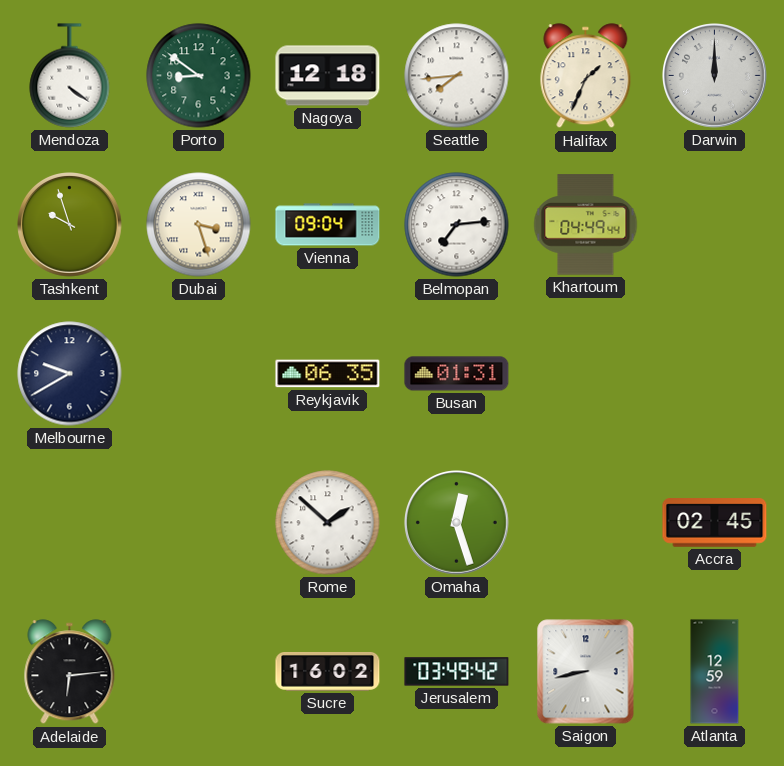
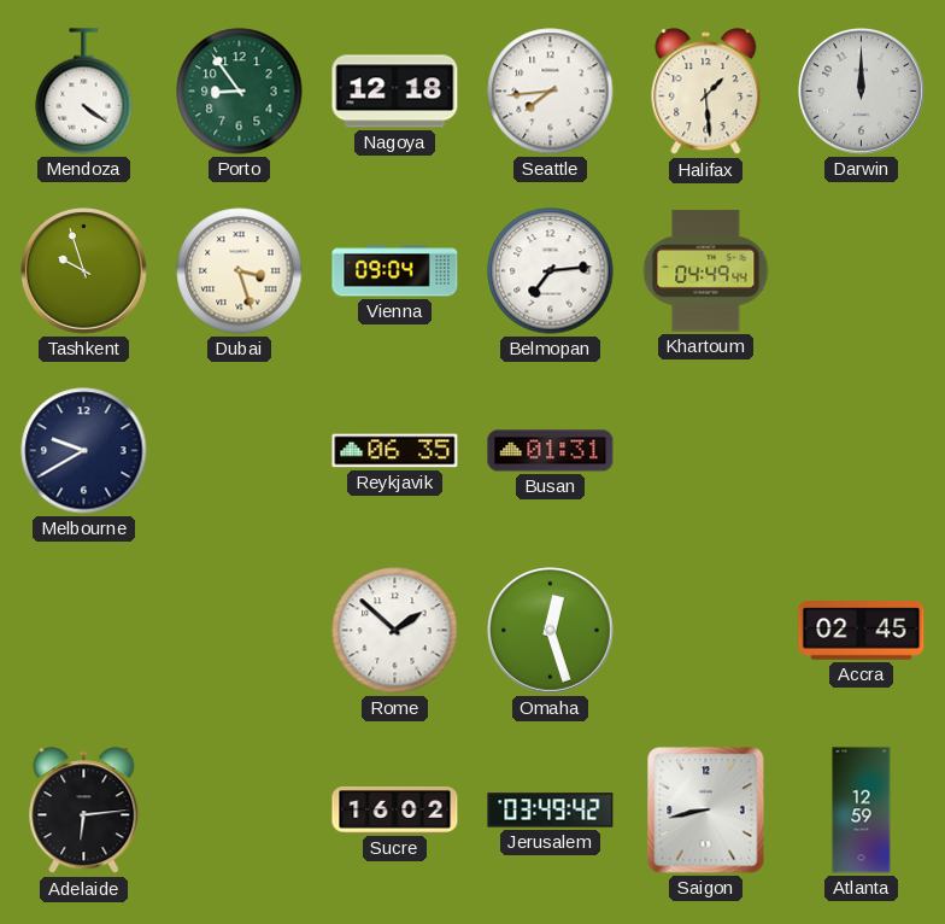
Porto: 8:51 -> 8:54 (240, 92)
Halifax: 1:34 -> 1:29 (706, 92)
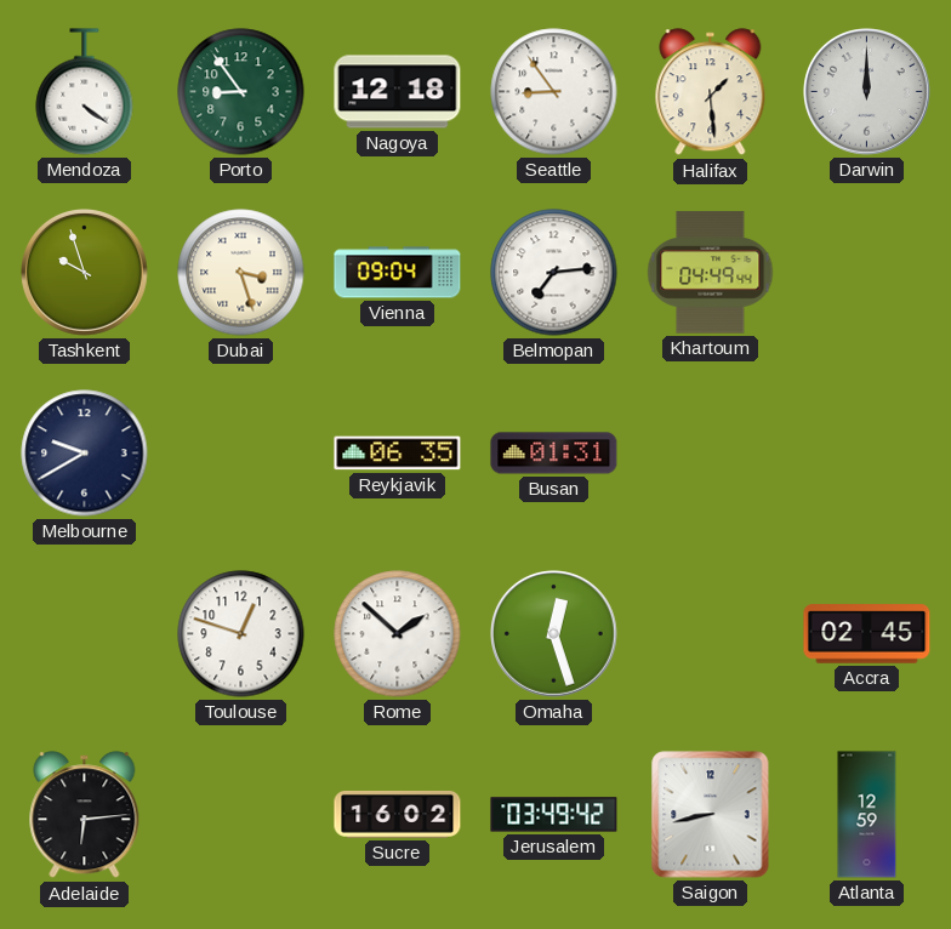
Seattle: 7:44 -> 8:54 (554, 92)
Toulouse: none -> 12:48 (241, 634)
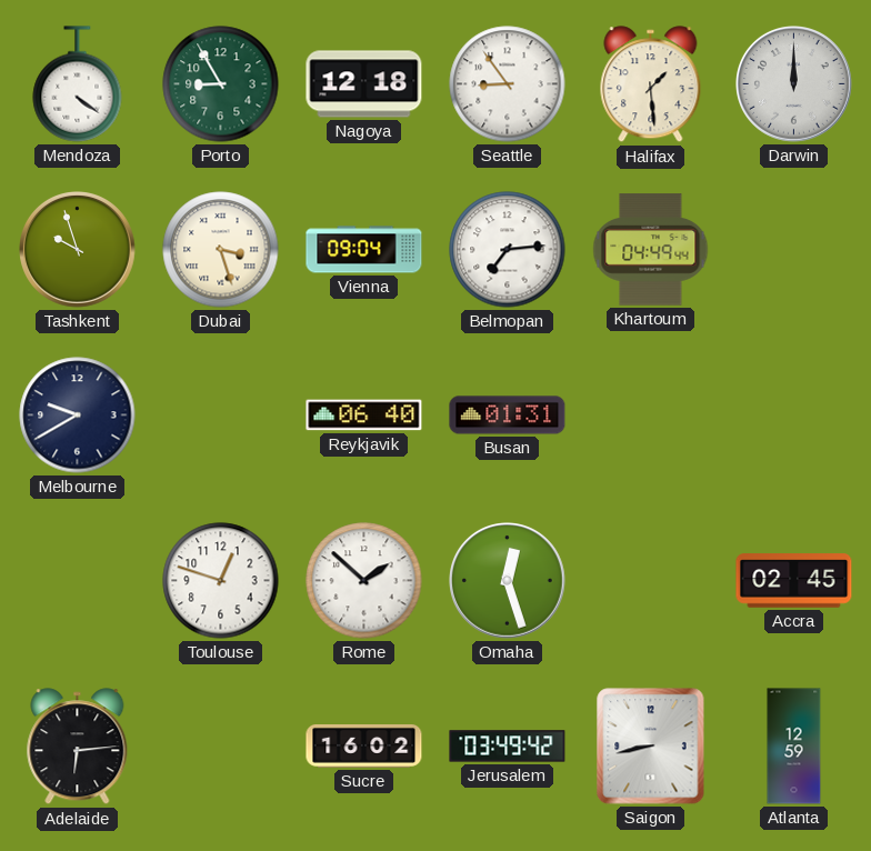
Porto: 8:54 -> 8:55 (221, 84)
Reykjavik: 06:35 -> 06:40 (364, 416)
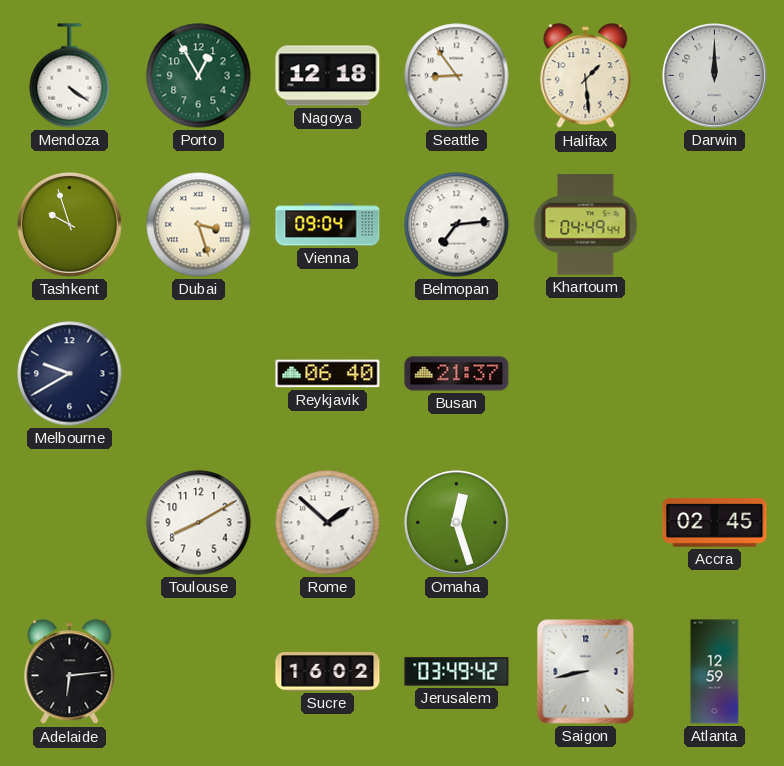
Porto: 8:55 -> 12:55 (199, 76)
Busan: 01:31 -> 21:37 (457, 374)
Toulouse: 12:48 -> 8:10 (199, 523)
